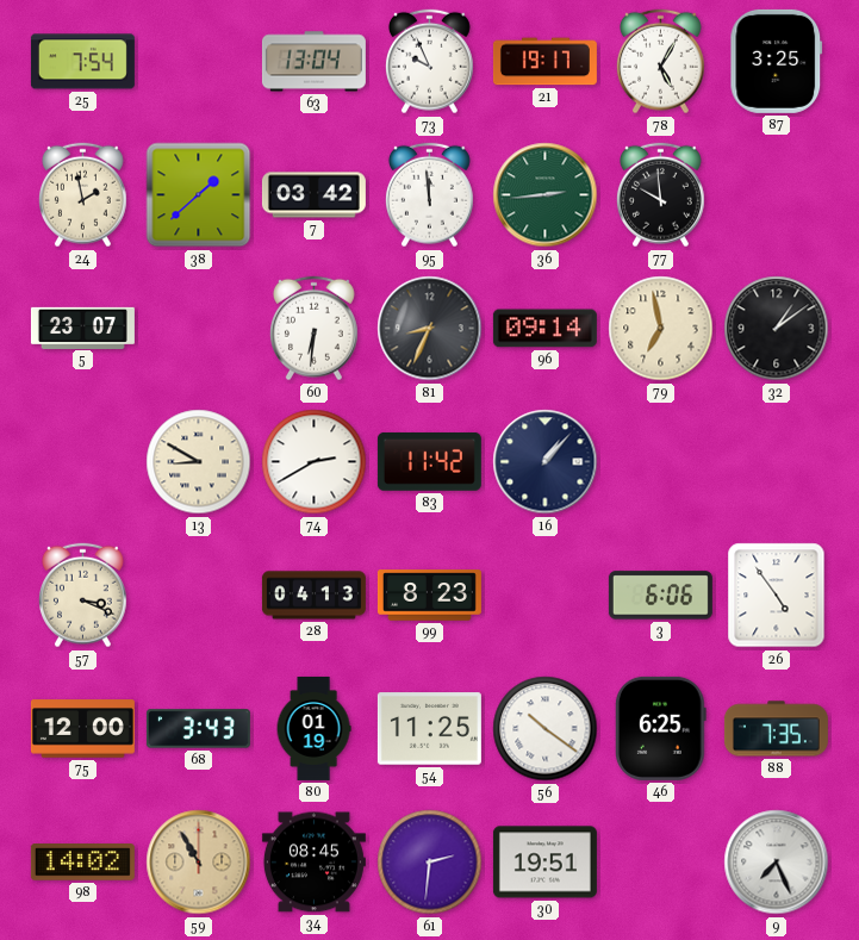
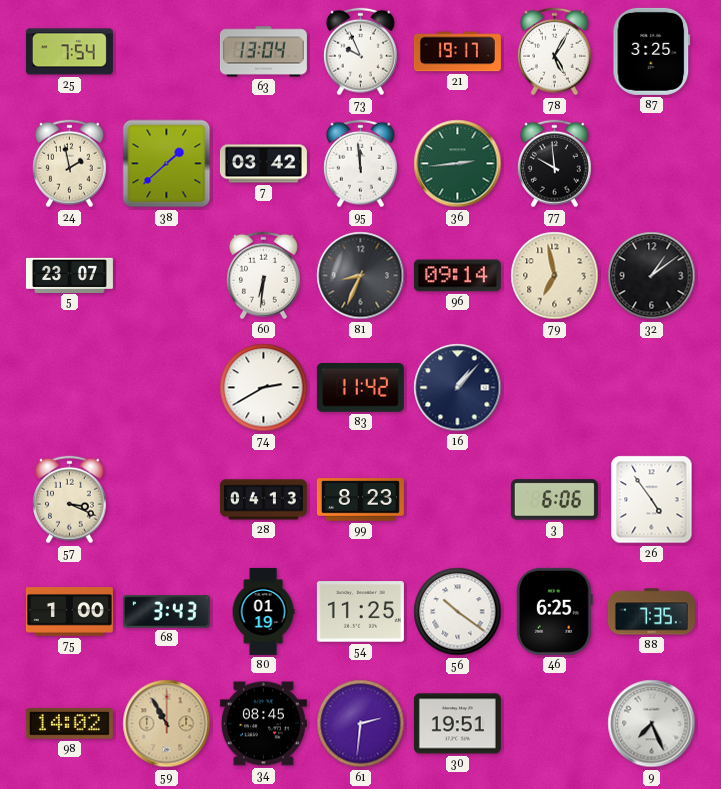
13: 8:50 -> none (199, 462)
75: 12:00 -> 1:00 (69, 612)
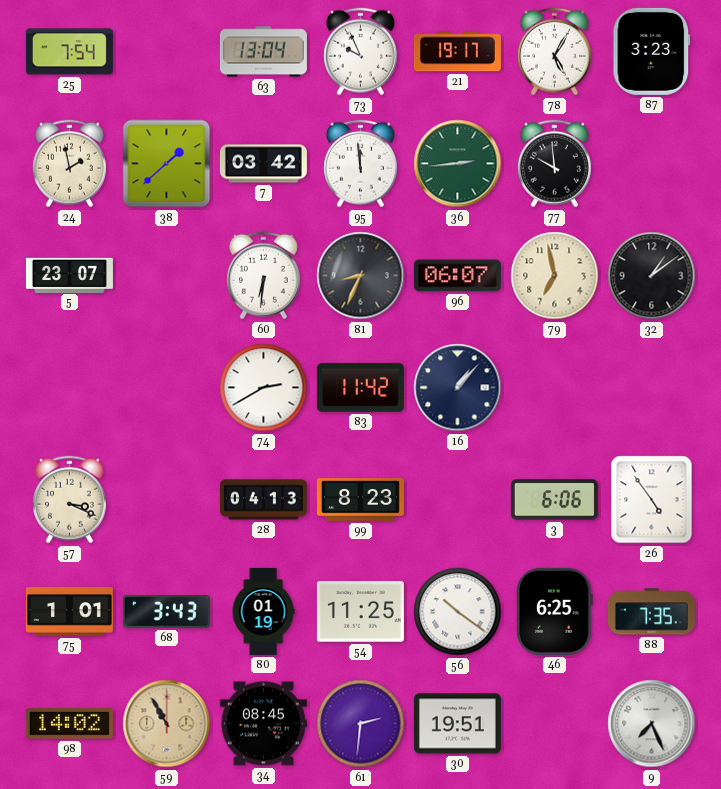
87: 3:25 -> 3:23 (652, 51)
96: 09:14 -> 06:07 (457, 276)
75: 1:00 -> 1:01 (69, 612)
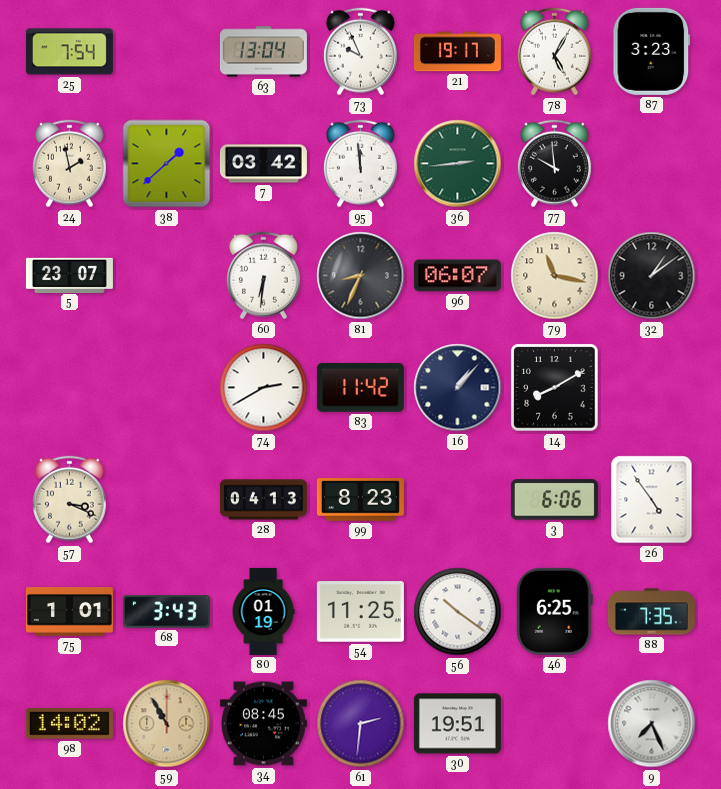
79: 6:58 -> 11:17 (555, 276)
14: none -> 8:10 (555, 388)
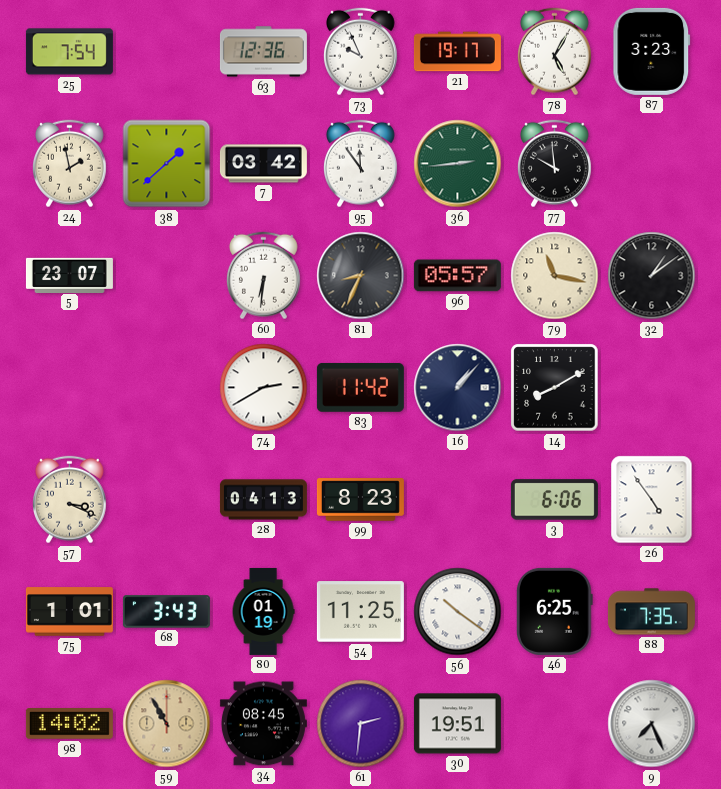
63: 13:04 -> 12:36 (263, 52)
95: 11:59 -> 11:54 (360, 164)
96: 06:07 -> 05:57 (457, 276)
